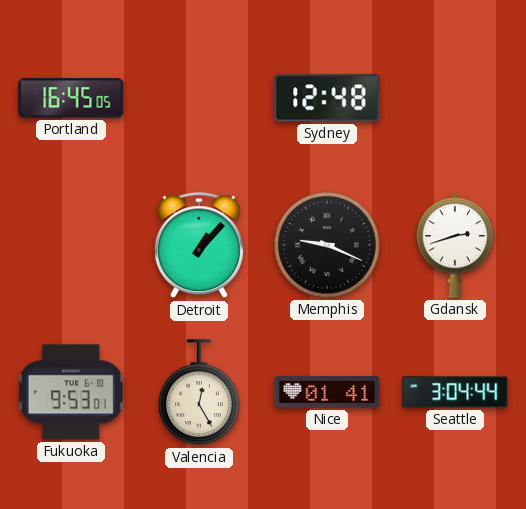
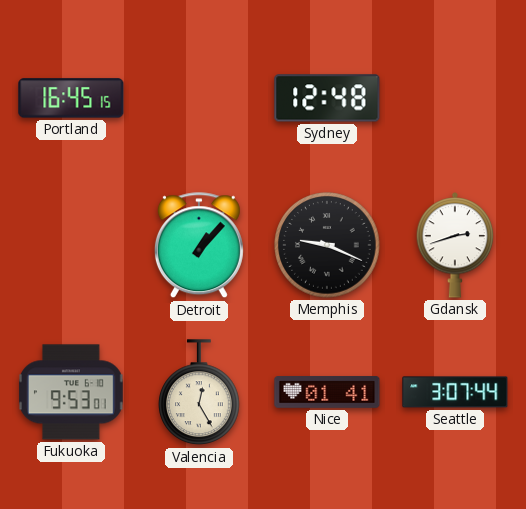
Portland: 16:45:05 -> 16:45:15 (71, 98)
Seattle: 3:04 -> 3:07 (455, 392)
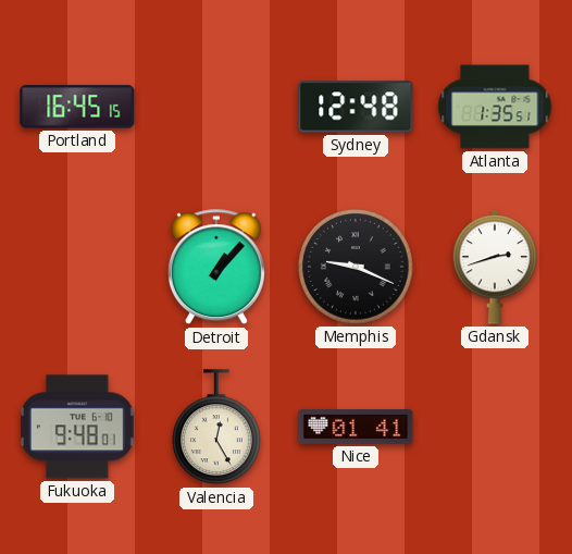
Atlanta: none -> 1:35 (495, 107)
Fukuoka: 9:53 -> 9:48 (78, 427)
Seattle: 3:07 -> none (455, 392)
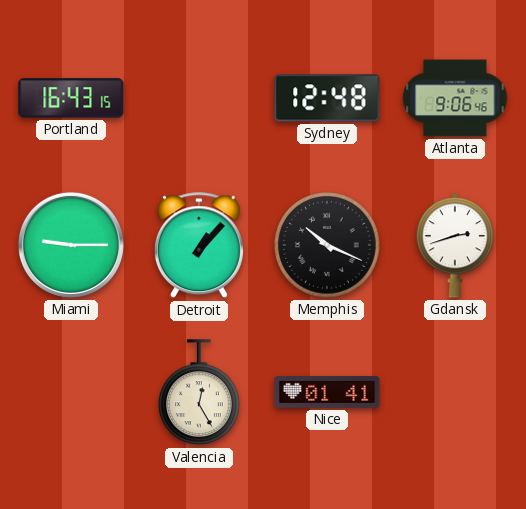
Portland: 16:45 -> 16:43 (71, 98)
Atlanta: 1:35 -> 9:06 (455, 98)
Miami: none -> 9:15 (71, 245)
Memphis: 9:19 -> 10:19 (327, 245)
Fukuoka: 9:48 -> none (78, 427)
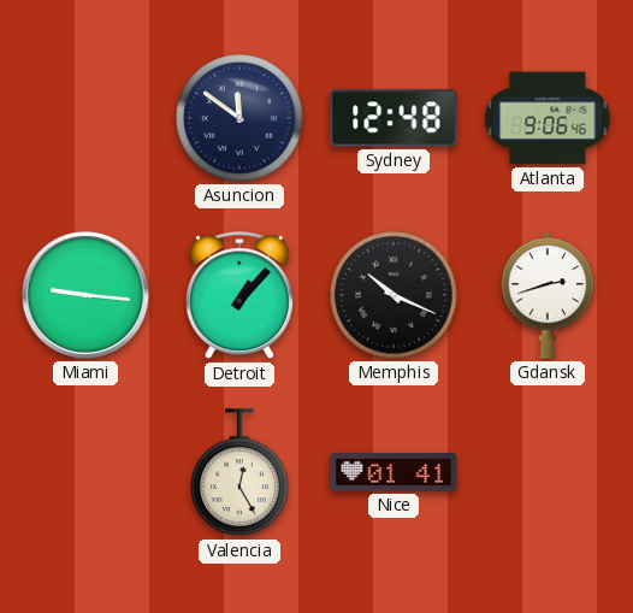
Portland: 16:43 -> none (71, 98)
Asuncion: none -> 11:51 (239, 118)
Miami: 9:15 -> 9:16 (85, 295)
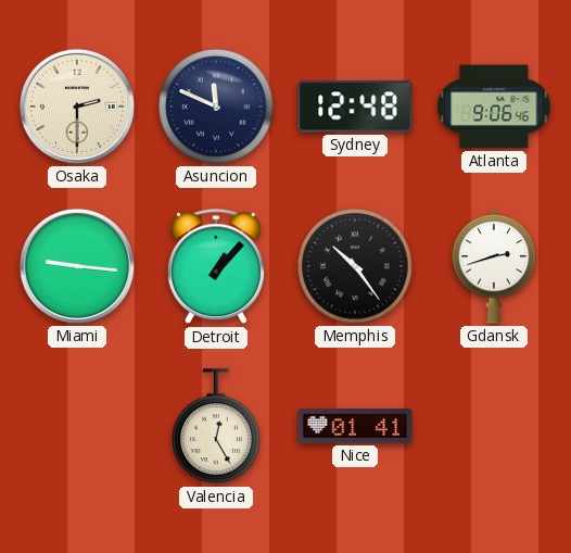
Osaka: none -> 2:30 (77, 106)
Asuncion: 11:51 -> 11:49 (216, 106)
Memphis: 10:19 -> 10:24 (355, 266)
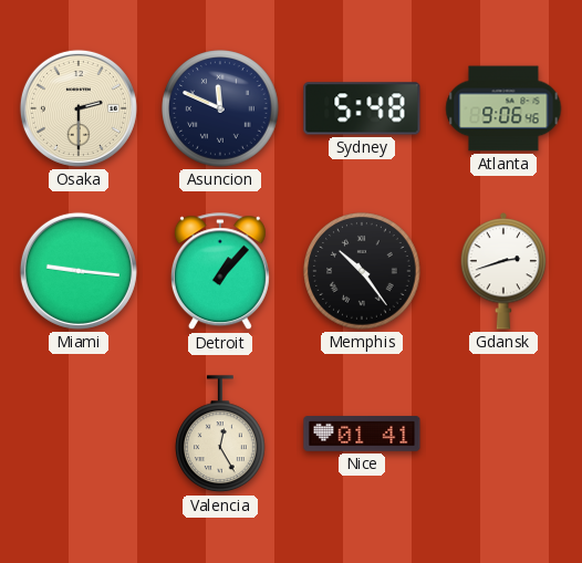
Sydney: 12:48 -> 5:48 (362, 108)
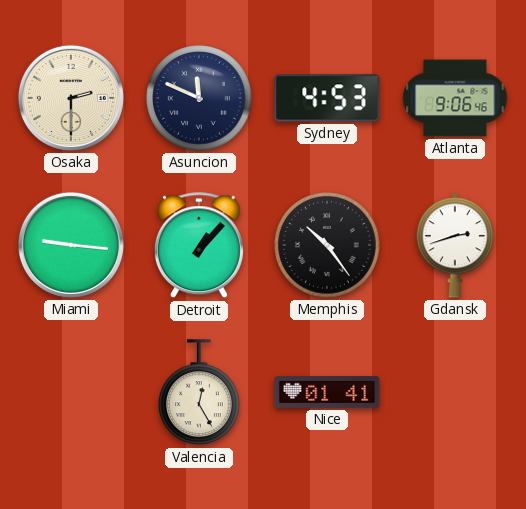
Sydney: 5:48 -> 4:53 (327, 98)
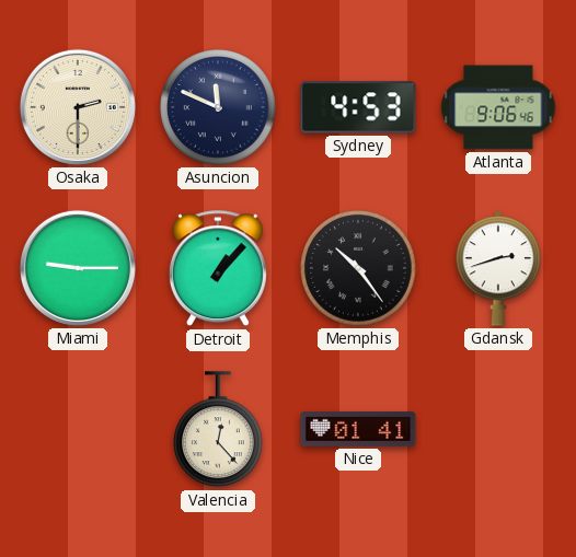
Miami: 9:16 -> 9:15 (78, 268)
Valencia: 12:25 -> 12:23 (219, 430)
